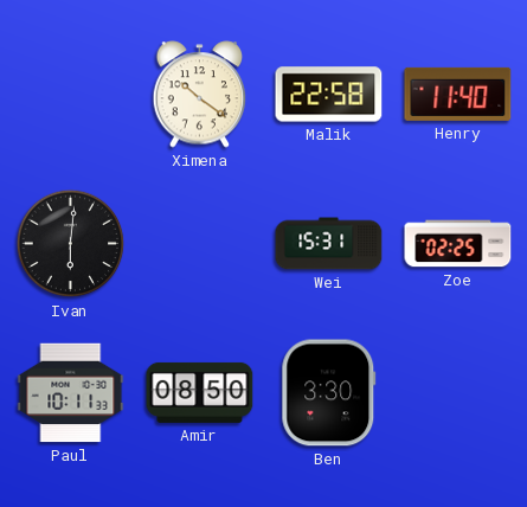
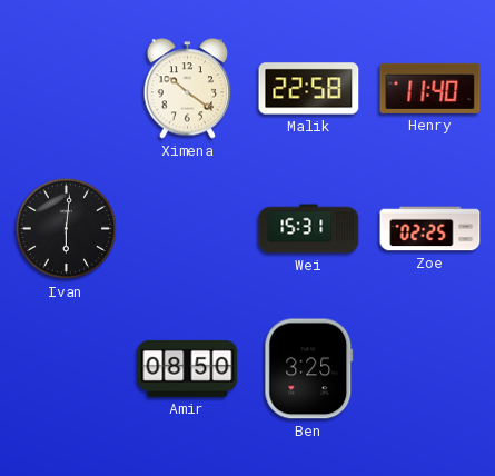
Paul: 10:11 -> none (71, 393)
Ben: 3:30 -> 3:25 (309, 369)
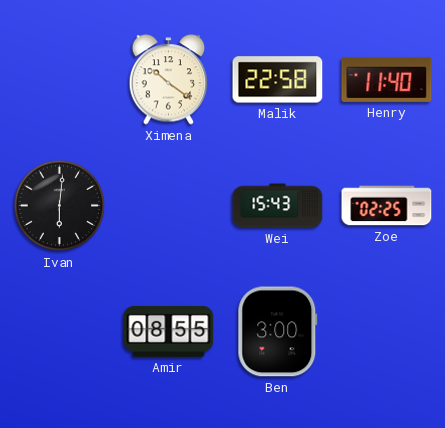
Wei: 15:31 -> 15:43 (278, 206)
Amir: 08:50 -> 08:55 (169, 331)
Ben: 3:25 -> 3:00 (278, 332)
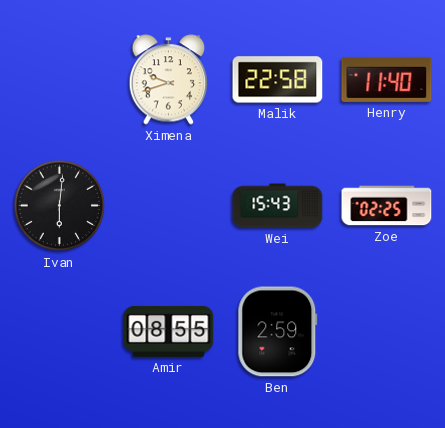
Ximena: 10:21 -> 9:42 (169, 80)
Ben: 3:00 -> 2:59 (278, 332)
